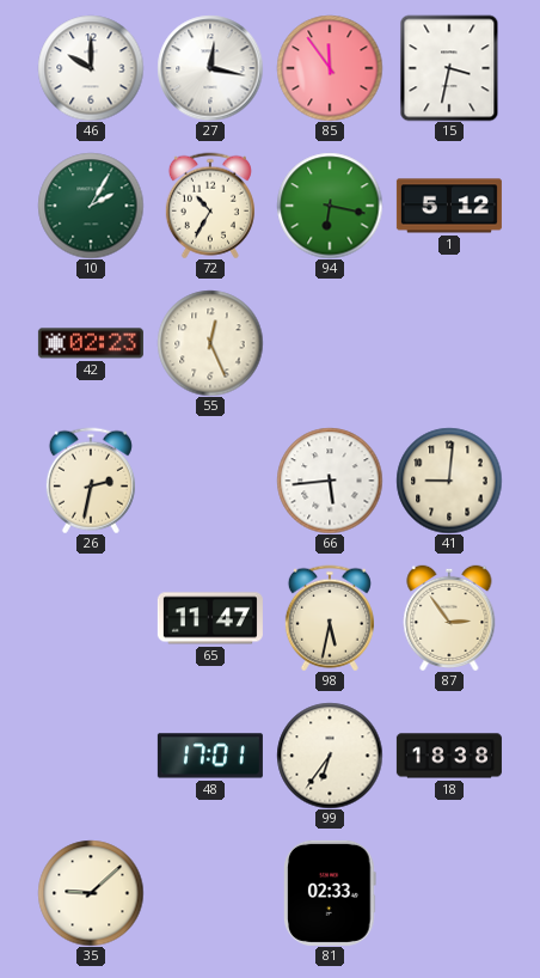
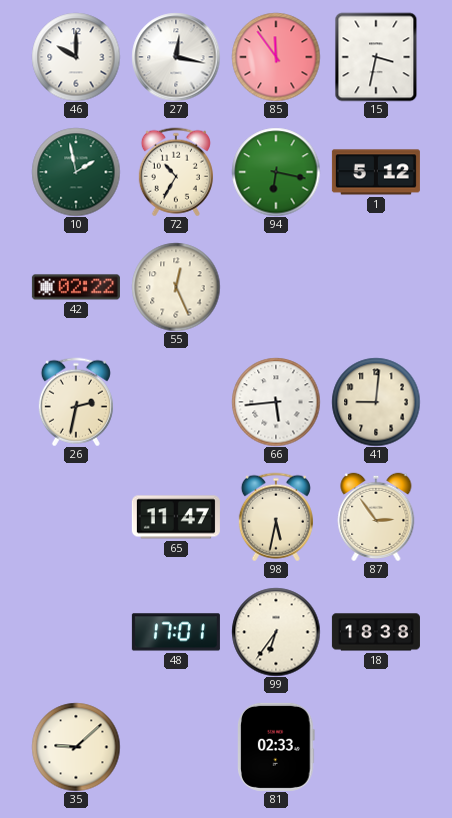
10: 2:05 -> 1:58 (76, 172)
42: 02:23 -> 02:22 (76, 287)
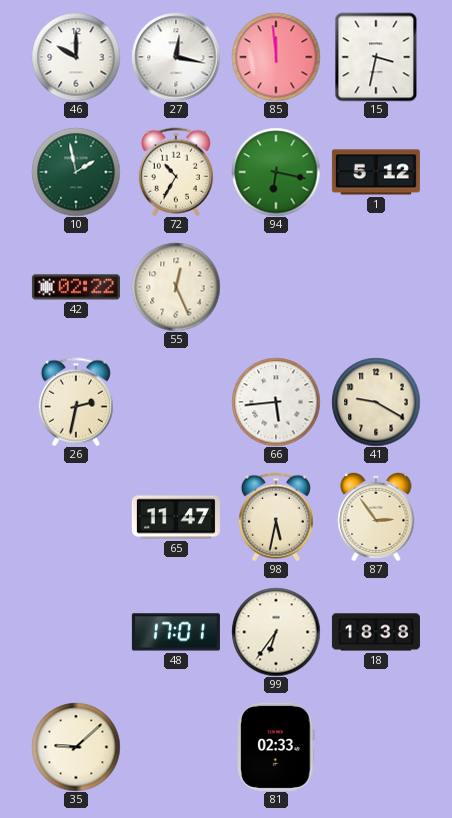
85: 11:54 -> 11:59 (276, 57)
41: 9:01 -> 9:20 (376, 402)
